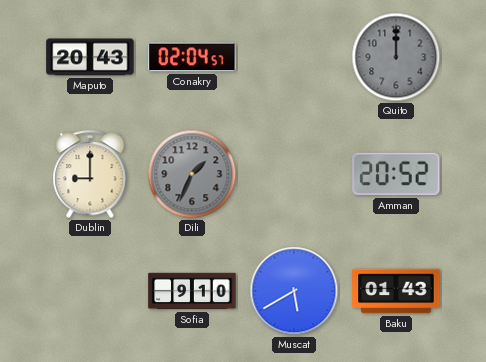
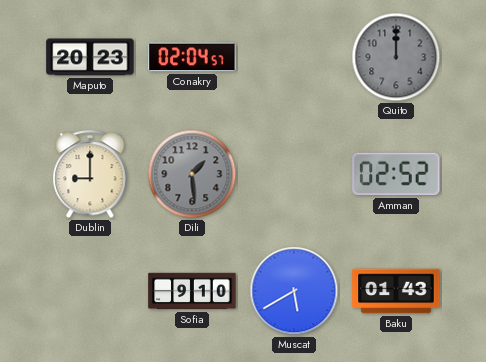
Maputo: 20:43 -> 20:23 (90, 57)
Dili: 1:34 -> 1:29 (192, 174)
Amman: 20:52 -> 02:52 (396, 174)
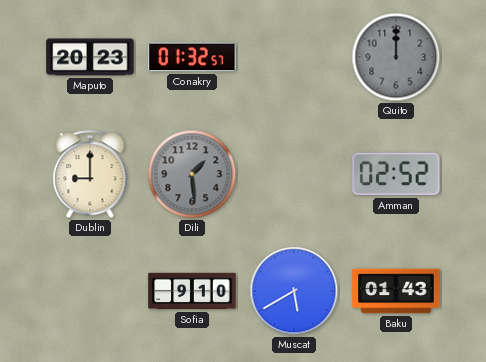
Conakry: 02:04 -> 01:32 (192, 57)
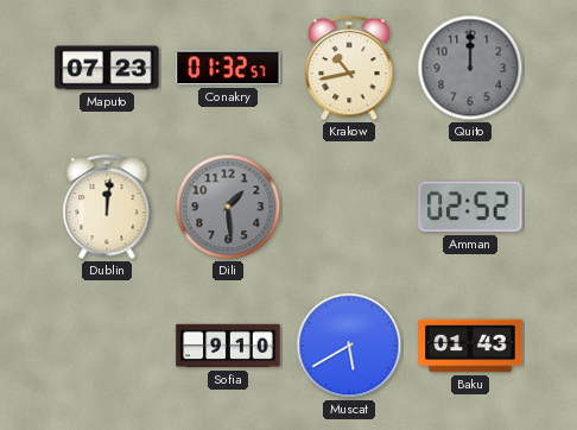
Maputo: 20:23 -> 07:23 (107, 68)
Krakow: none -> 10:43 (349, 69)
Dublin: 9:00 -> 12:01 (107, 208)
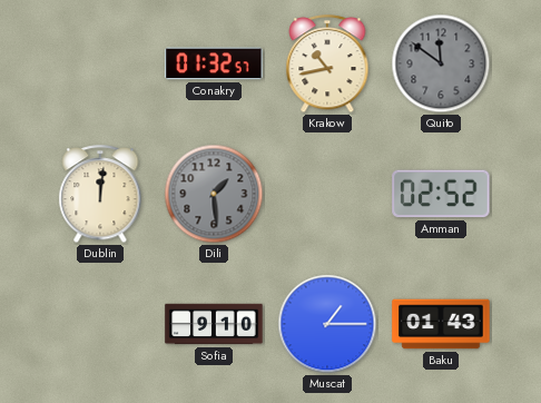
Maputo: 07:23 -> none (107, 68)
Quito: 12:00 -> 11:51 (441, 63)
Muscat: 5:40 -> 1:15 (327, 324)
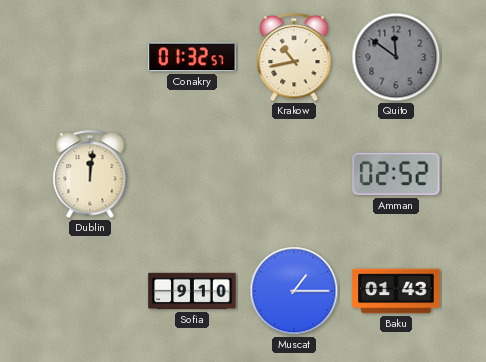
Dili: 1:29 -> none (214, 194)
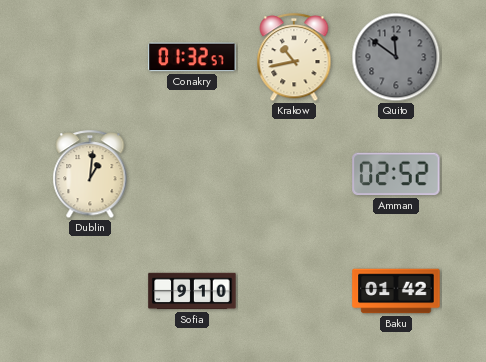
Dublin: 12:01 -> 1:01 (90, 175)
Muscat: 1:15 -> none (294, 291)
Baku: 01:43 -> 01:42 (396, 291)
